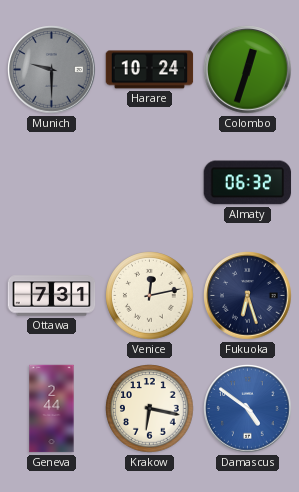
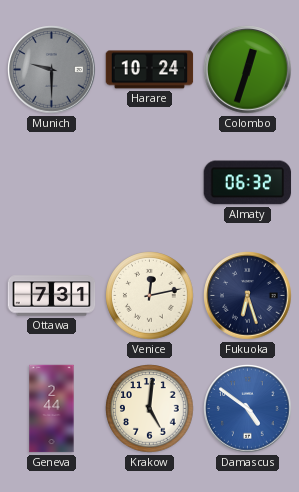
Krakow: 6:17 -> 5:01 (150, 409)
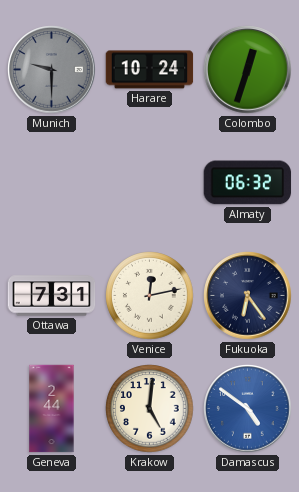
Fukuoka: 6:27 -> 6:24 (248, 296)
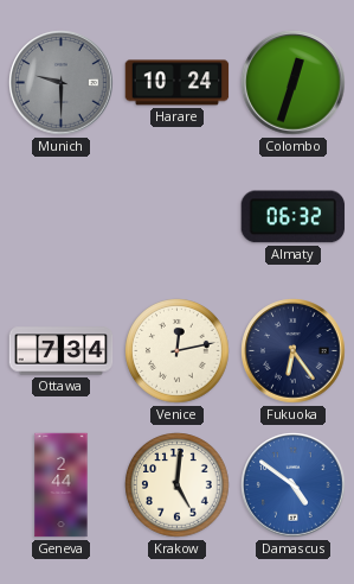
Ottawa: 7:31 -> 7:34 (62, 351)
